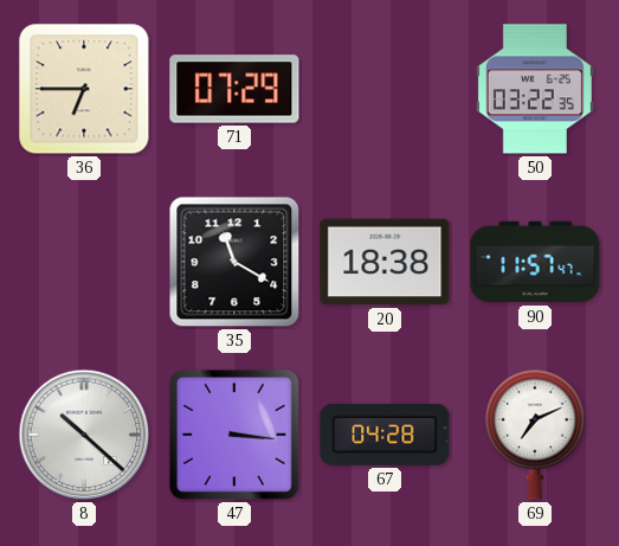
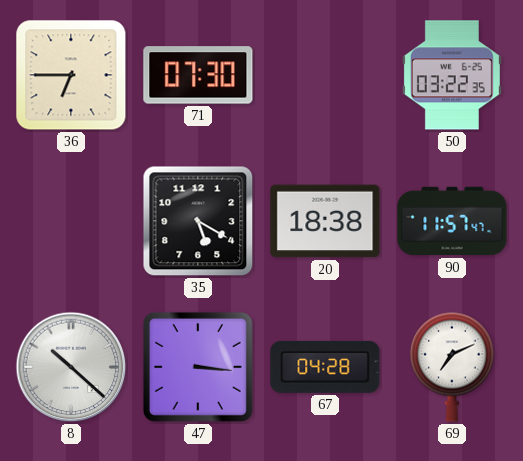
71: 07:29 -> 07:30 (198, 75)
35: 11:20 -> 5:20 (198, 221)
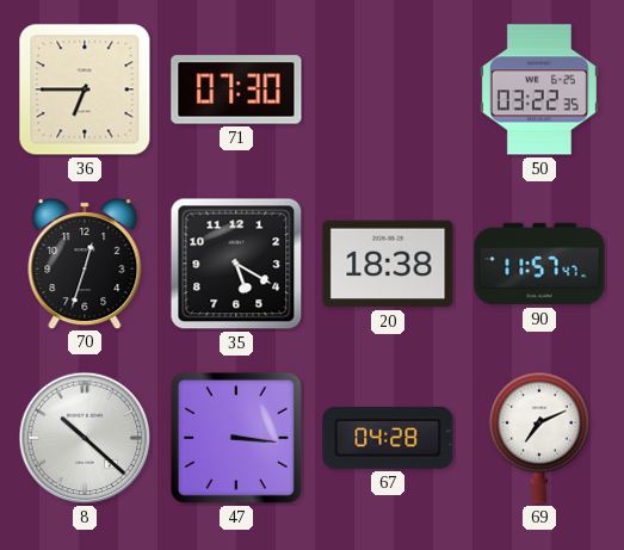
70: none -> 12:33 (85, 264)
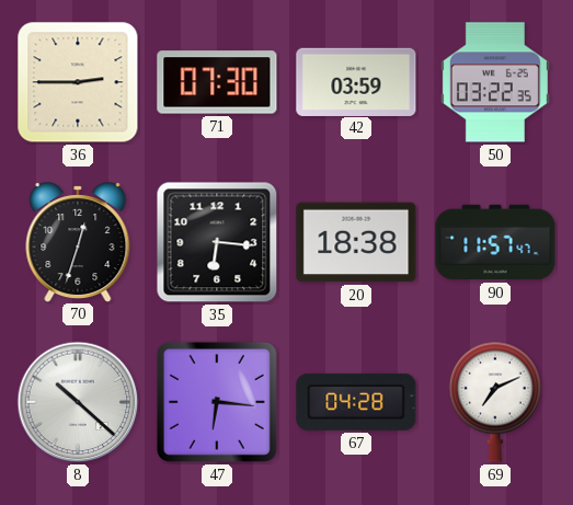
36: 6:45 -> 2:45 (78, 82)
42: none -> 03:59 (356, 81)
35: 5:20 -> 6:16 (217, 242)
47: 3:16 -> 6:16 (217, 402)
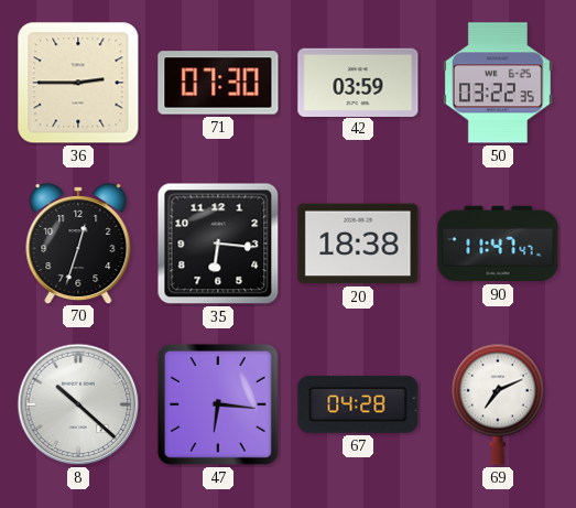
90: 11:57 -> 11:47 (498, 244)
